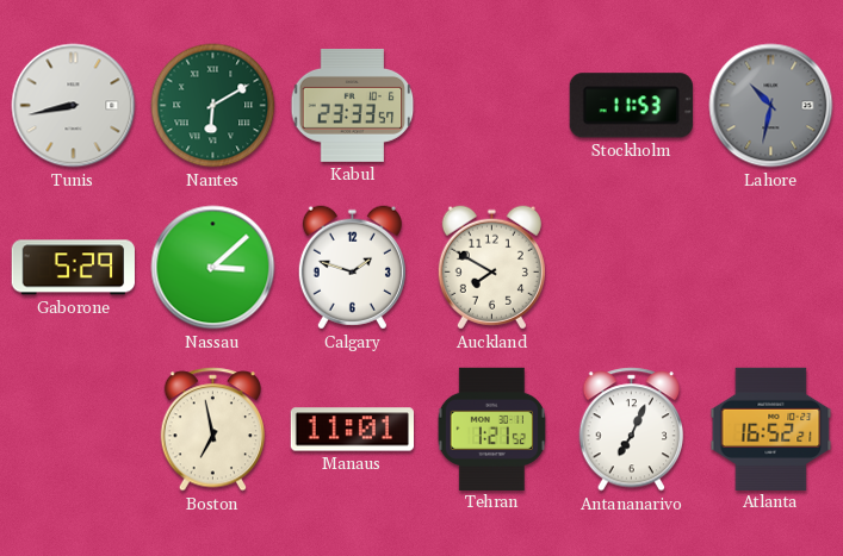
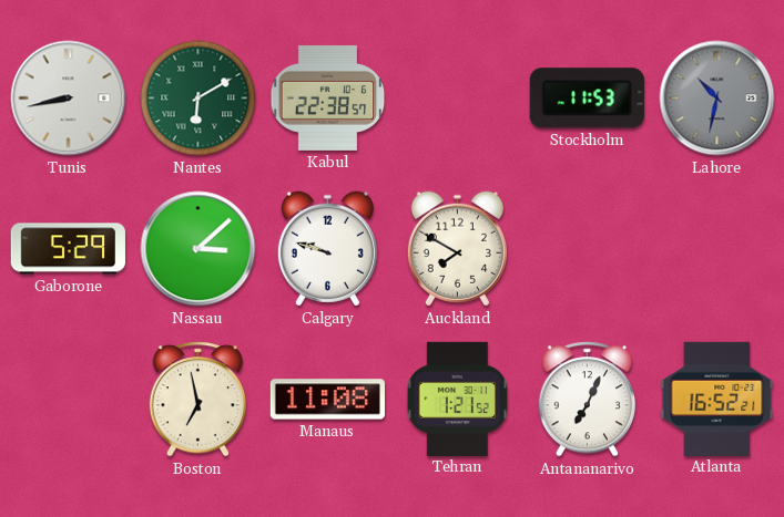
Kabul: 23:33 -> 22:38 (328, 97)
Calgary: 1:48 -> 9:48 (327, 249)
Manaus: 11:01 -> 11:08 (327, 400)
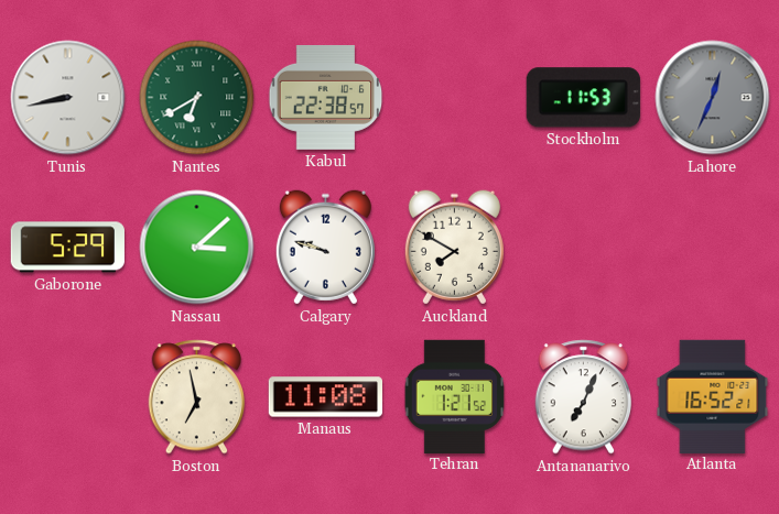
Nantes: 6:10 -> 6:40 (197, 98)
Lahore: 10:32 -> 12:34 (713, 98)
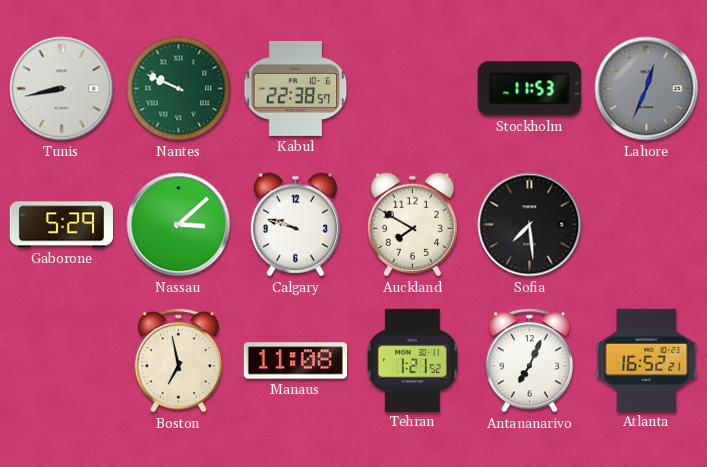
Nantes: 6:40 -> 9:49 (179, 89)
Sofia: none -> 7:29 (530, 225)
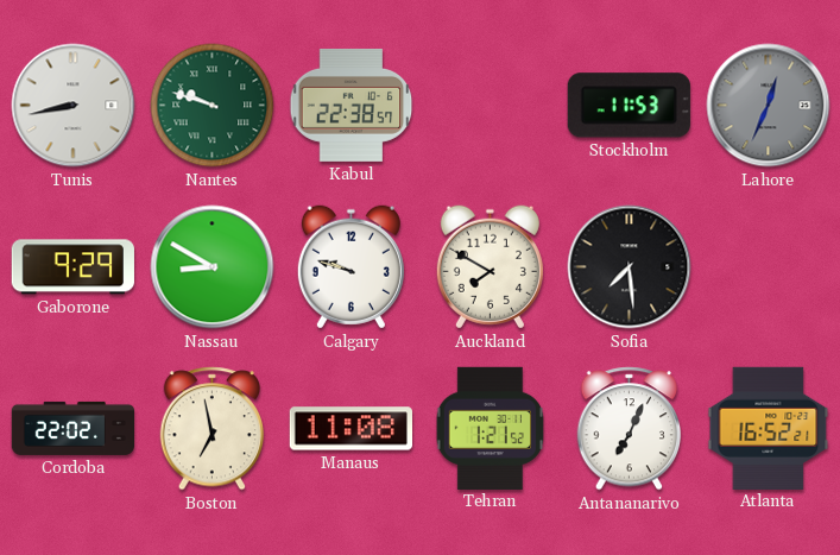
Nantes: 9:49 -> 9:48 (213, 106)
Gaborone: 5:29 -> 9:29 (72, 267)
Nassau: 3:08 -> 8:50 (213, 267)
Cordoba: none -> 22:02 (72, 428)
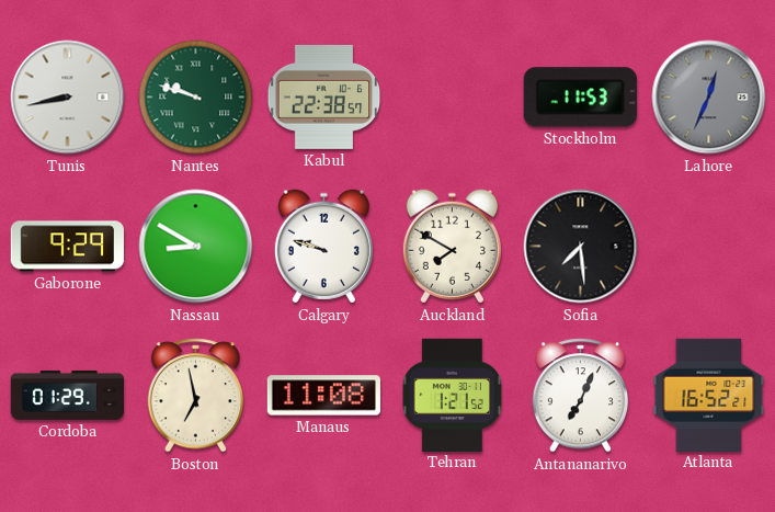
Cordoba: 22:02 -> 01:29 (67, 395)
